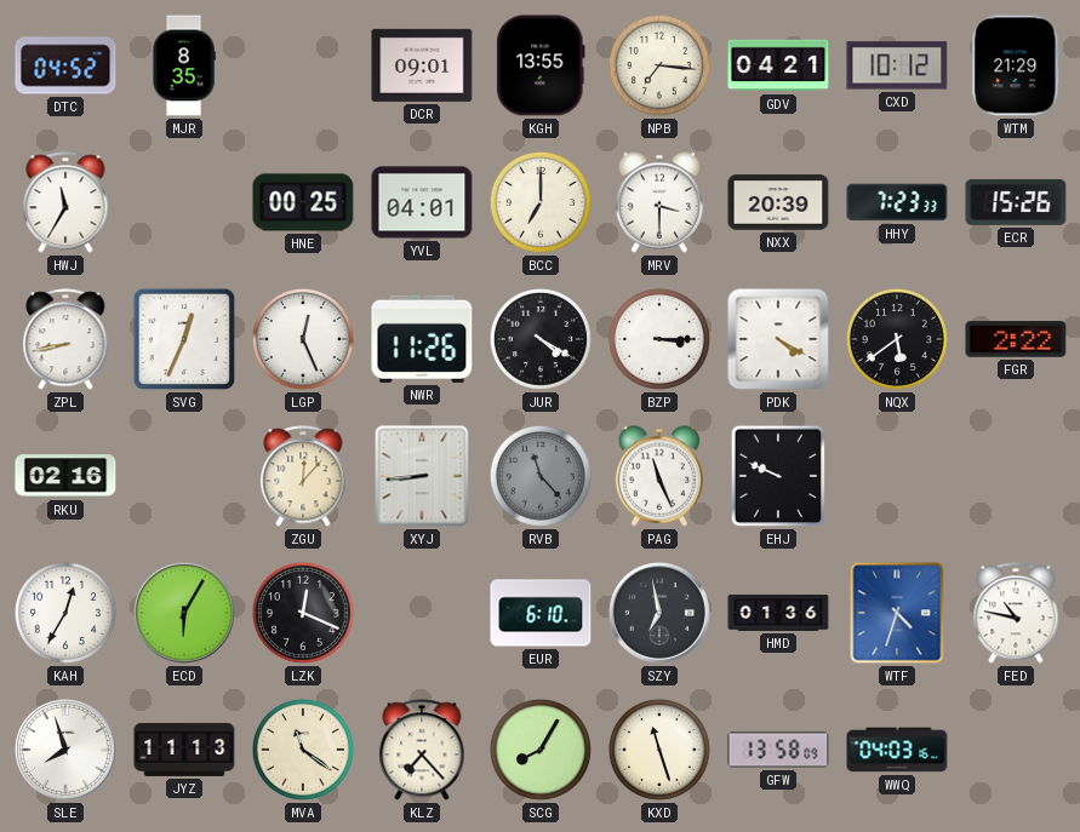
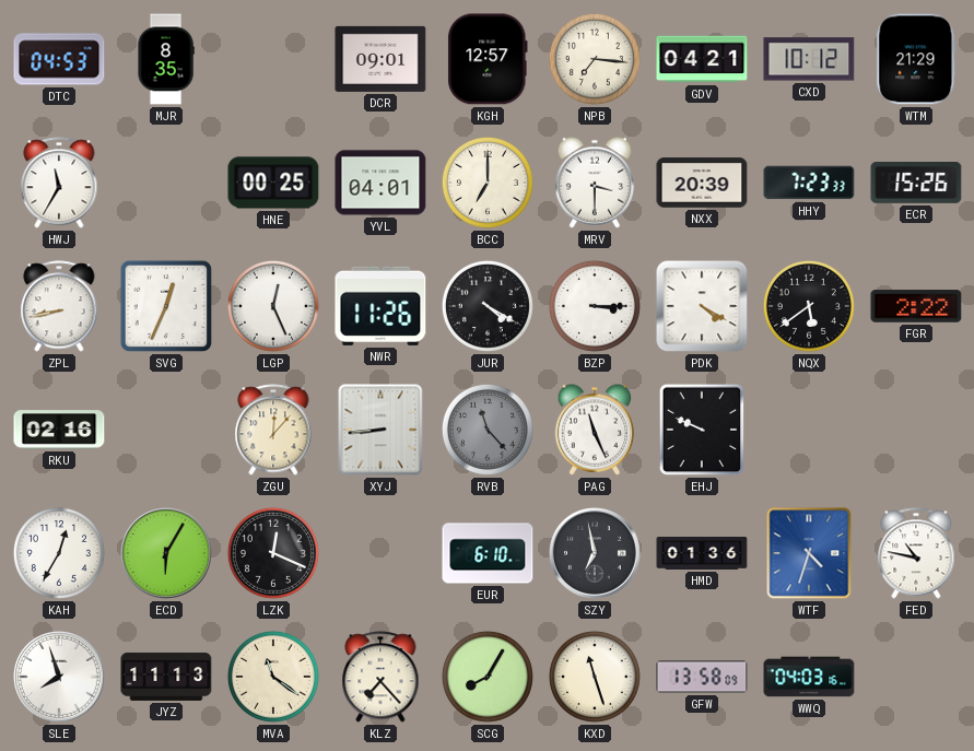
DTC: 04:52 -> 04:53 (59, 59)
KGH: 13:55 -> 12:57 (488, 59)
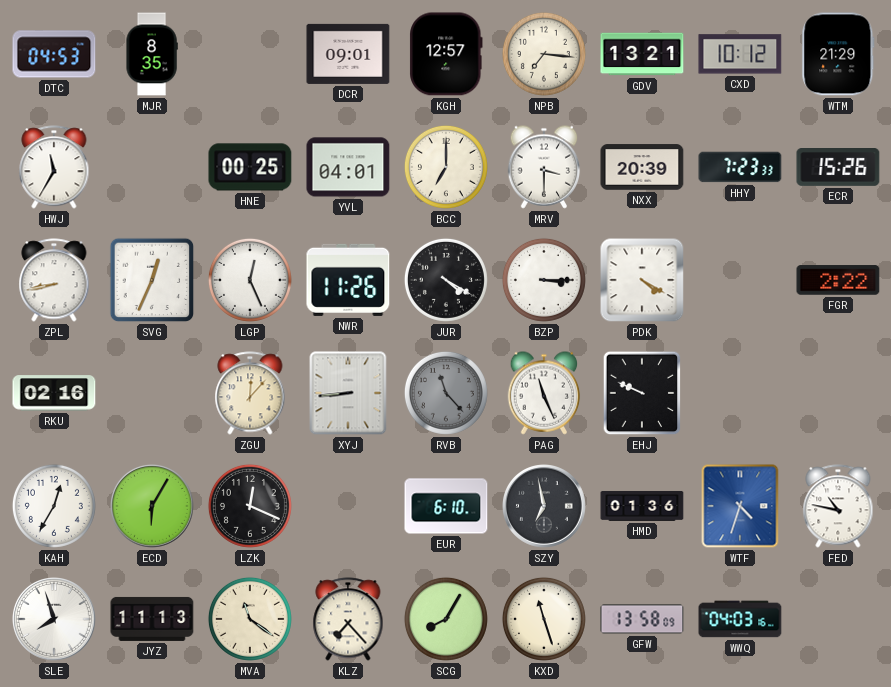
GDV: 04:21 -> 13:21 (642, 54)
NQX: 5:39 -> none (809, 306)
